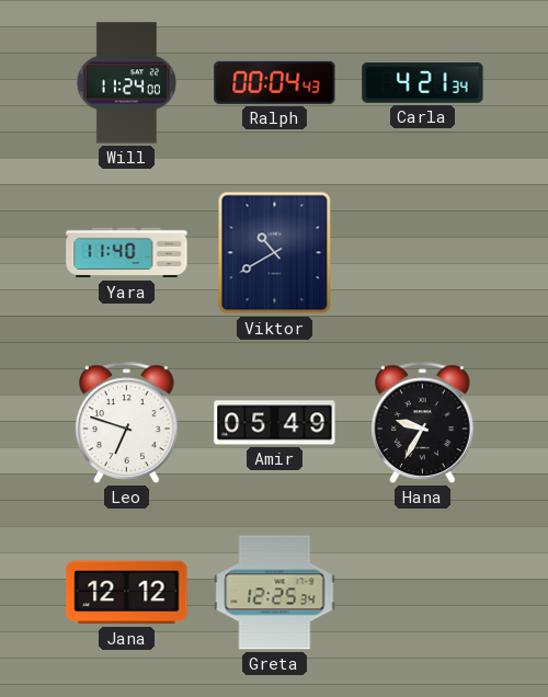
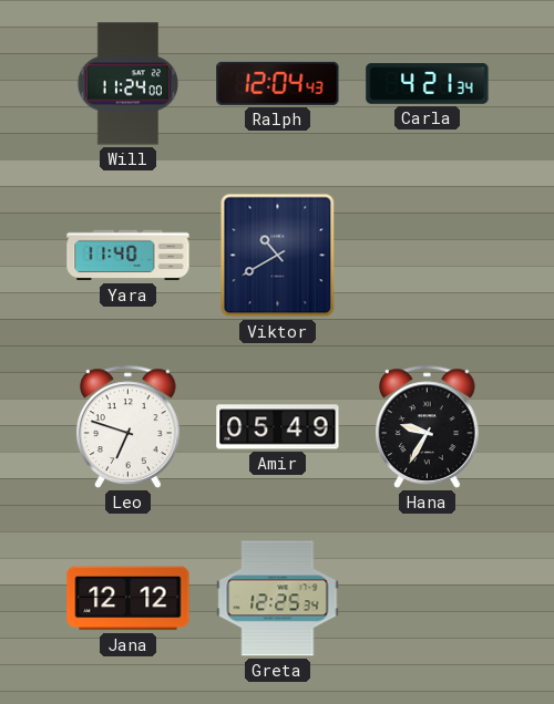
Ralph: 00:04 -> 12:04 (278, 83)
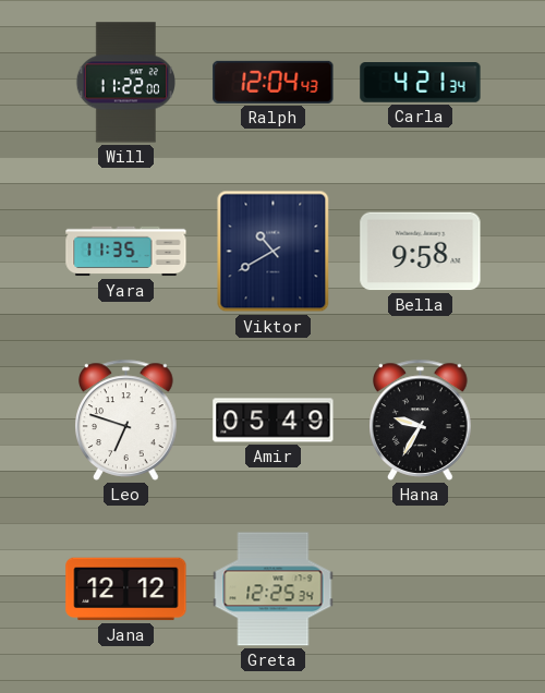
Will: 11:24 -> 11:22 (125, 83)
Yara: 11:40 -> 11:35 (126, 252)
Bella: none -> 9:58 (421, 252)
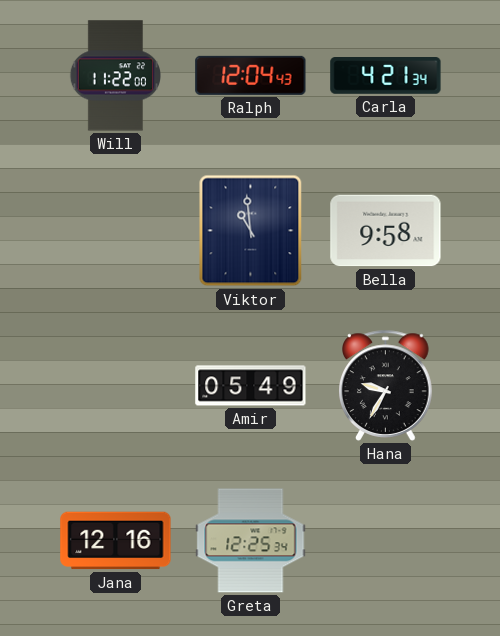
Yara: 11:35 -> none (126, 252)
Viktor: 10:40 -> 10:59 (251, 231)
Leo: 6:48 -> none (126, 420)
Jana: 12:12 -> 12:16 (116, 541)
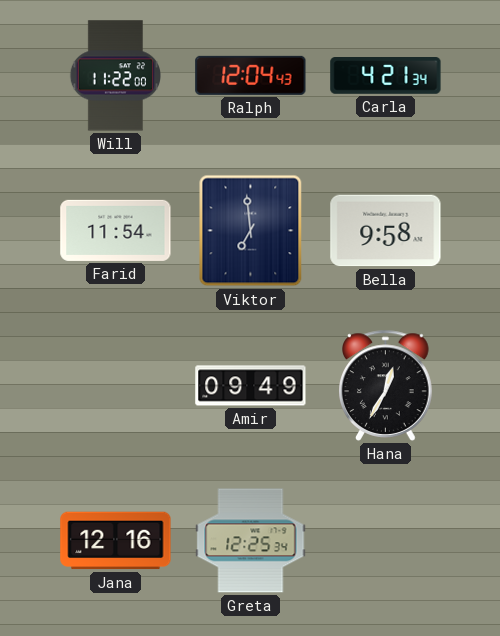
Farid: none -> 11:54 (116, 230)
Viktor: 10:59 -> 6:59 (251, 231)
Amir: 05:49 -> 09:49 (251, 386)
Hana: 9:35 -> 12:35 (386, 385)
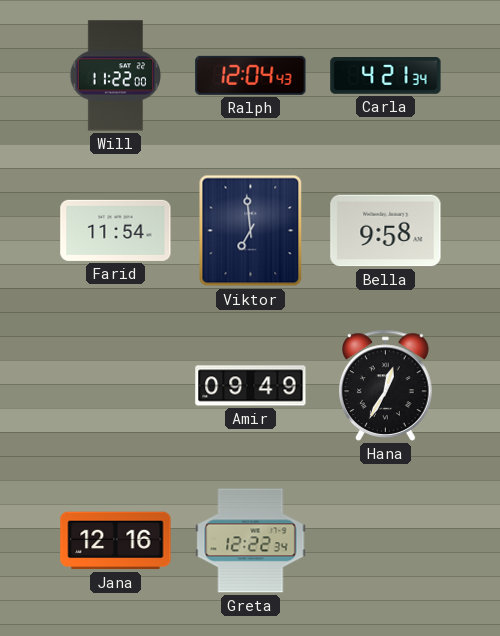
Greta: 12:25 -> 12:22 (251, 541)
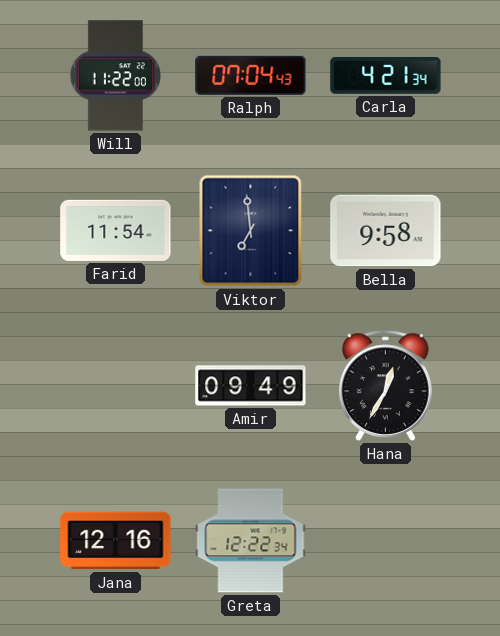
Ralph: 12:04 -> 07:04 (251, 75)
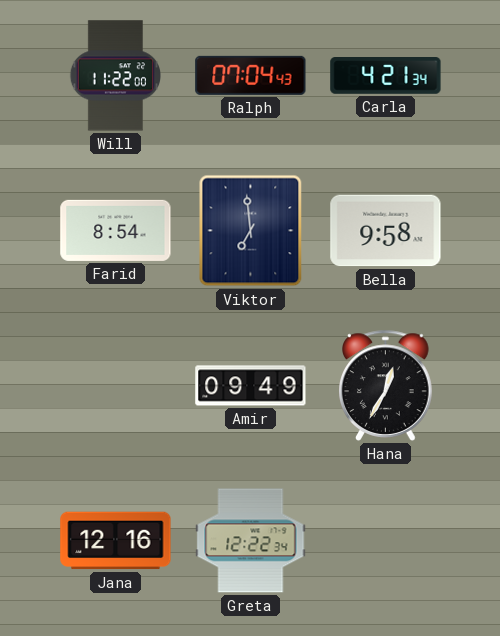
Farid: 11:54 -> 8:54 (116, 230)
